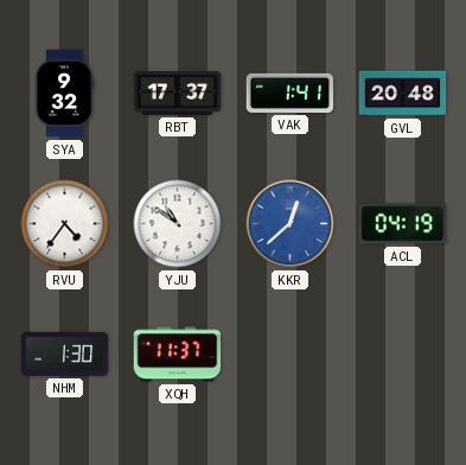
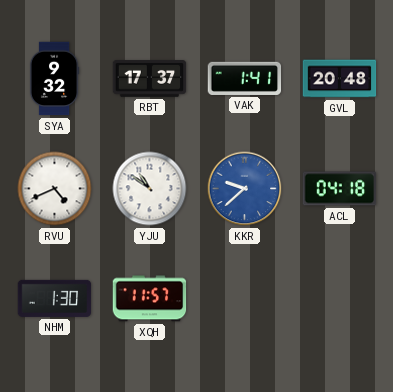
RVU: 4:36 -> 4:41 (55, 189)
KKR: 12:38 -> 9:38 (245, 189)
ACL: 04:19 -> 04:18 (340, 189)
XQH: 11:37 -> 11:57 (150, 299)
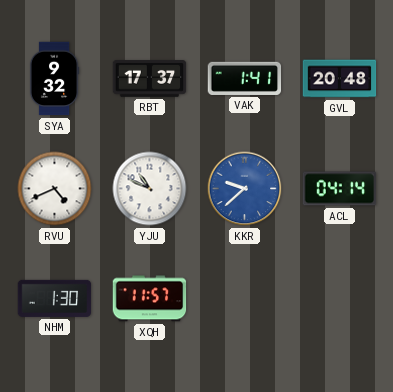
YJU: 10:51 -> 10:49 (150, 189)
ACL: 04:18 -> 04:14 (340, 189)
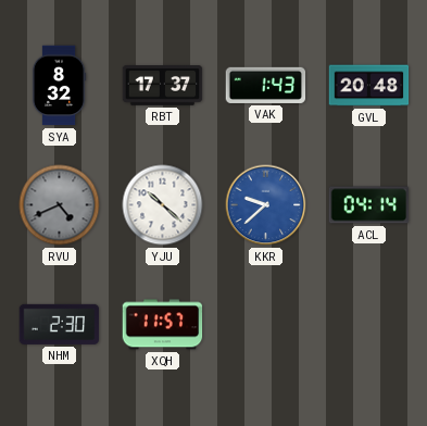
SYA: 9:32 -> 8:32 (59, 86)
VAK: 1:41 -> 1:43 (266, 85)
RVU dial: white -> grey (60, 205)
YJU: 10:49 -> 10:22 (163, 205)
NHM: 1:30 -> 2:30 (60, 324)
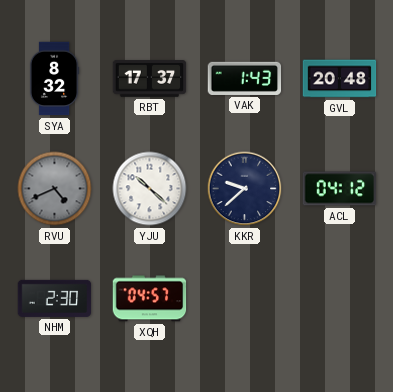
KKR dial: blue -> navy (245, 189)
ACL: 04:14 -> 04:12 (340, 189)
XQH: 11:57 -> 04:57 (150, 299)
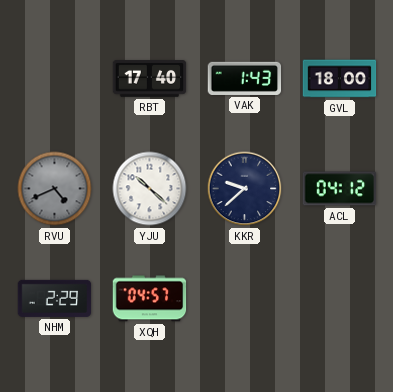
SYA: 8:32 -> none (54, 79)
RBT: 17:37 -> 17:40 (150, 79)
GVL: 20:48 -> 18:00 (340, 79)
NHM: 2:30 -> 2:29 (55, 298)
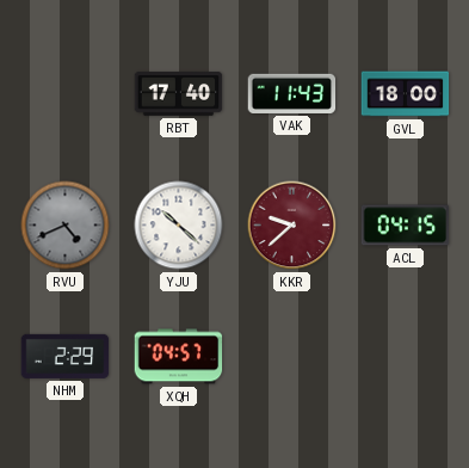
VAK: 1:43 -> 11:43 (292, 93)
KKR dial: navy -> burgundy (292, 226)
ACL: 04:12 -> 04:15 (406, 226)
